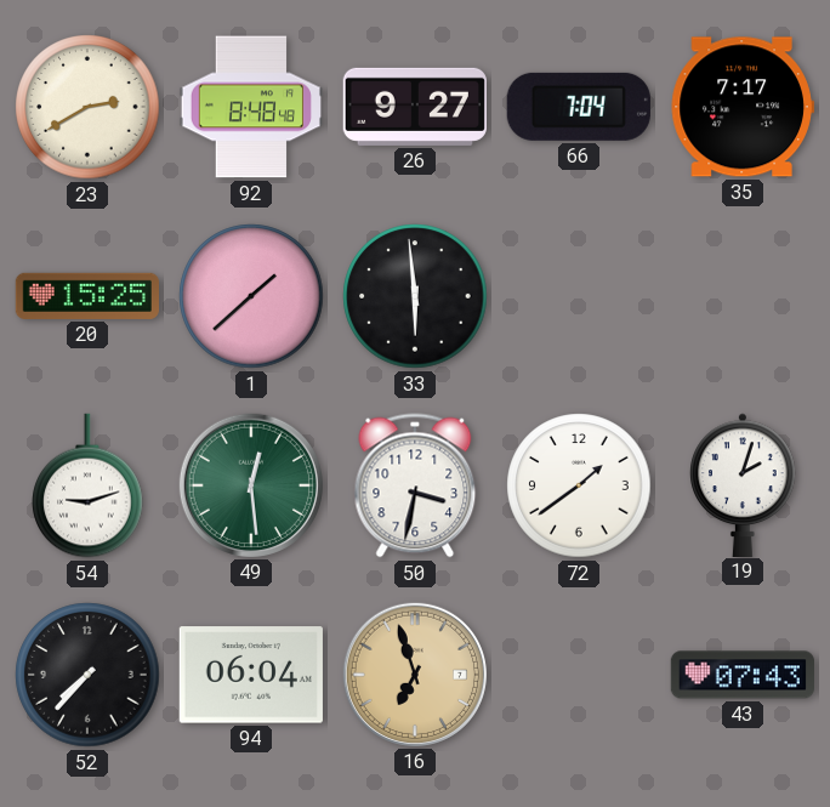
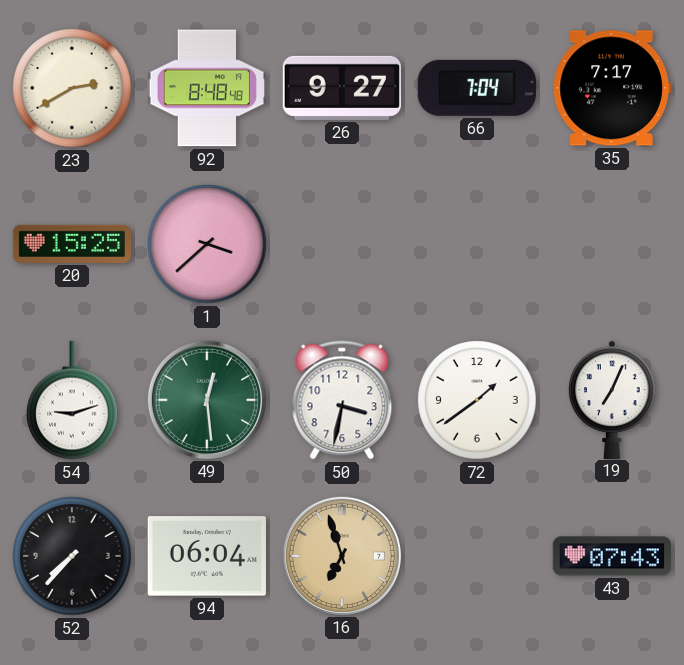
1: 1:38 -> 3:38 (207, 244)
33: 5:59 -> none (415, 296)
19: 2:03 -> 7:04 (612, 399)
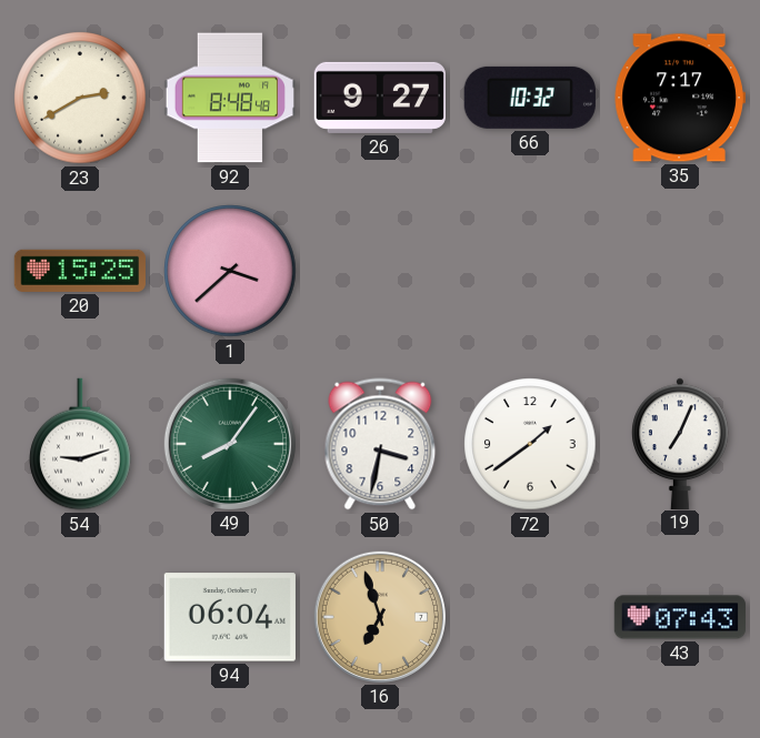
66: 7:04 -> 10:32 (530, 98)
49: 12:29 -> 8:06 (230, 444)
52: 7:37 -> none (72, 556)
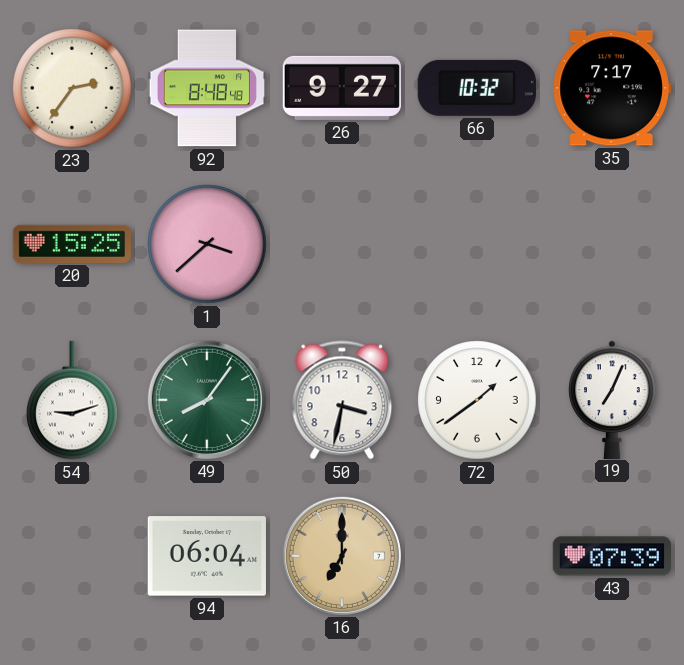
23: 2:40 -> 2:36 (72, 88)
16: 6:57 -> 7:00 (342, 556)
43: 07:43 -> 07:39 (611, 556)
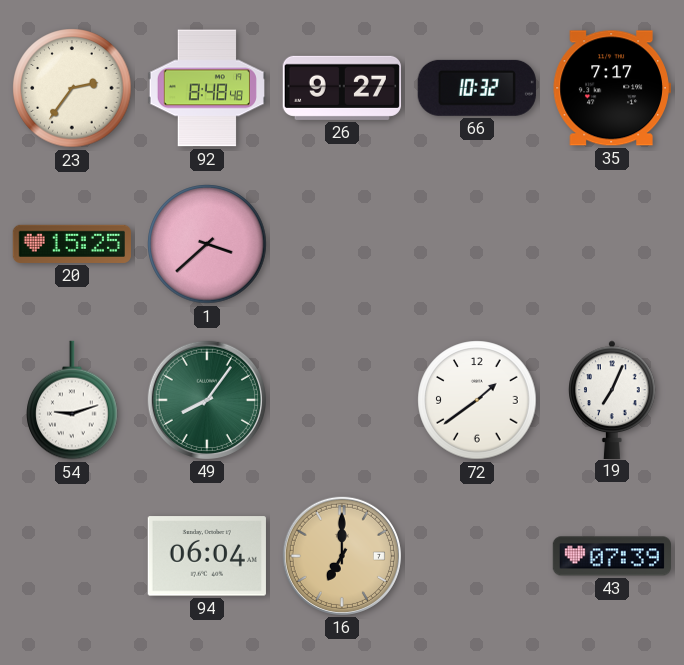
50: 3:32 -> none (342, 400)
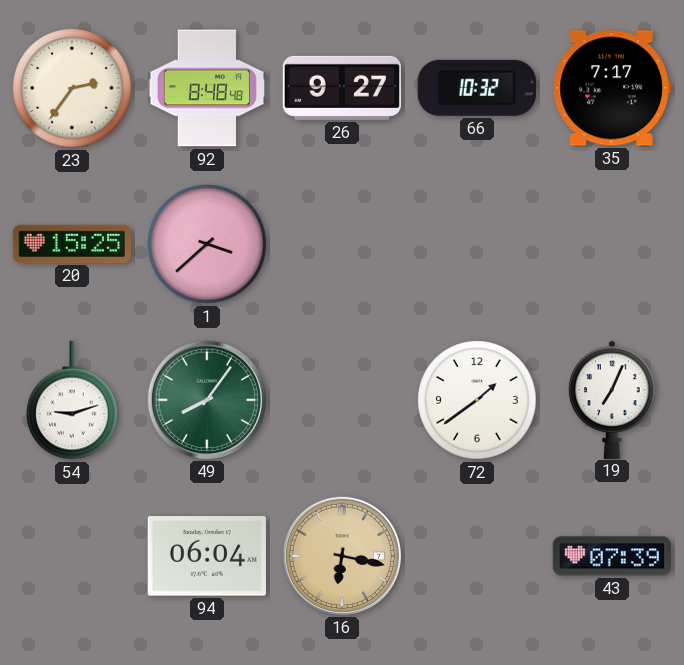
16: 7:00 -> 6:17 (342, 556)
